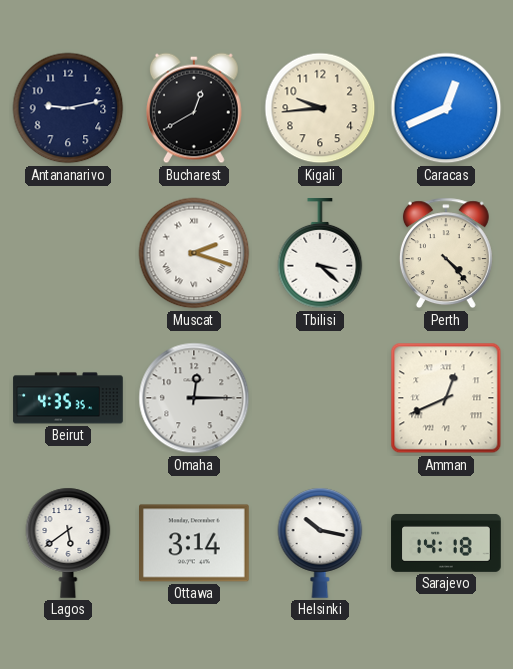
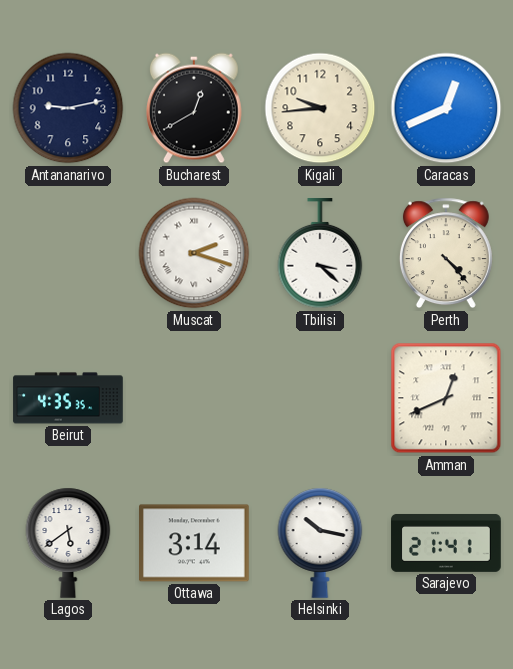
Omaha: 12:15 -> none (194, 398)
Sarajevo: 14:18 -> 21:41 (446, 543)
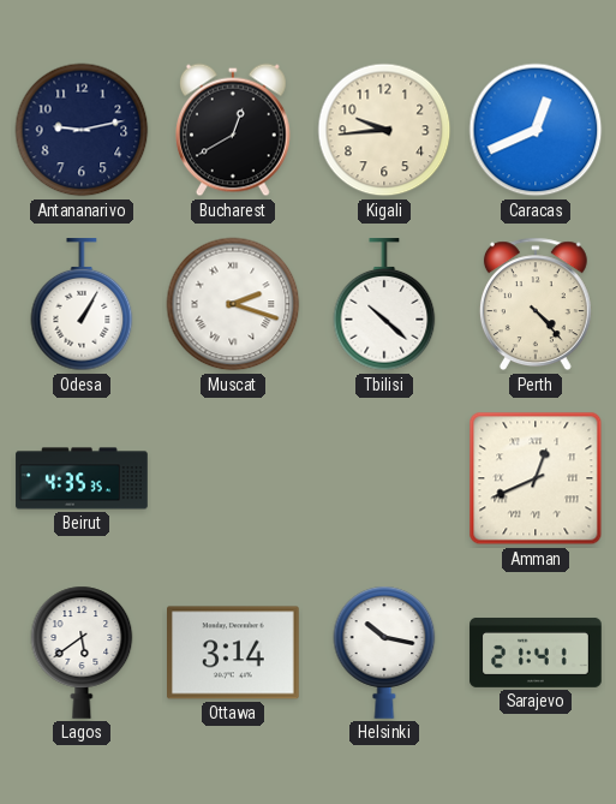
Odesa: none -> 1:05 (82, 305)
Tbilisi: 3:22 -> 10:22 (384, 305)
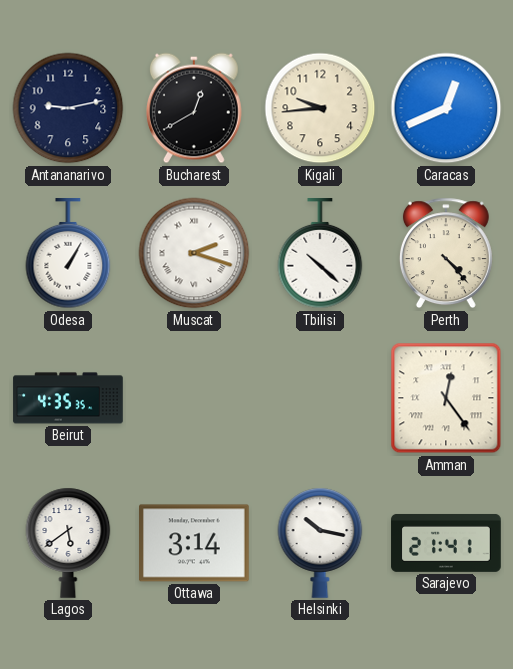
Amman: 12:41 -> 12:24 (446, 398)
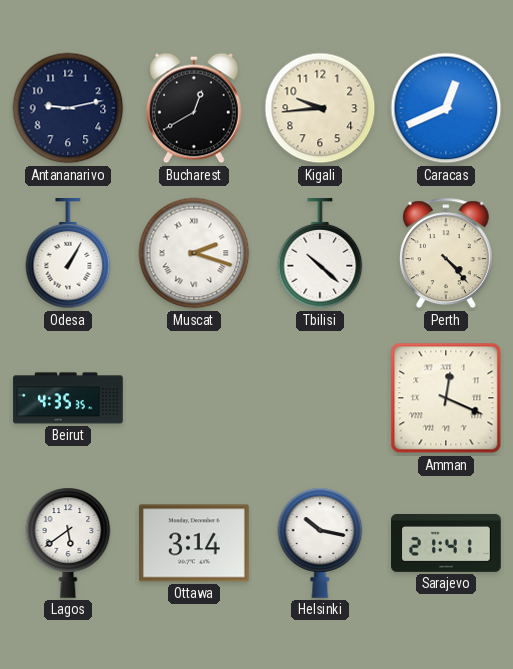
Amman: 12:24 -> 12:19 (446, 398)
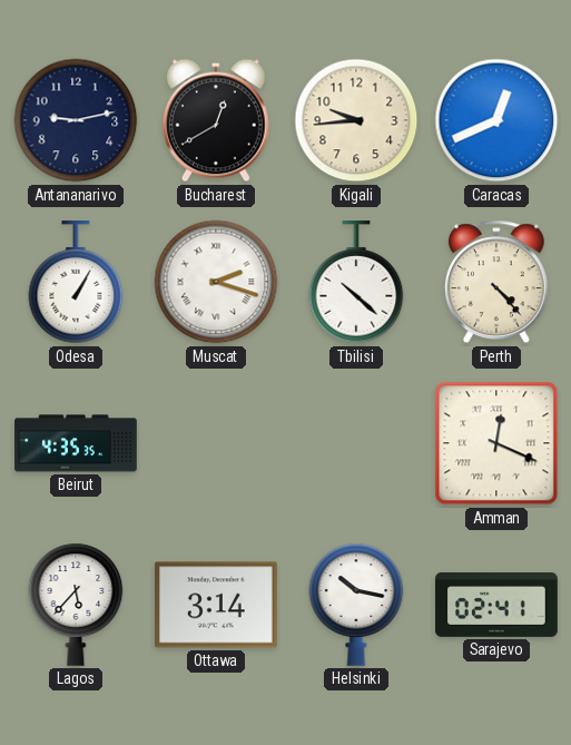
Lagos: 5:39 -> 5:37 (76, 605)
Sarajevo: 21:41 -> 02:41 (496, 605)
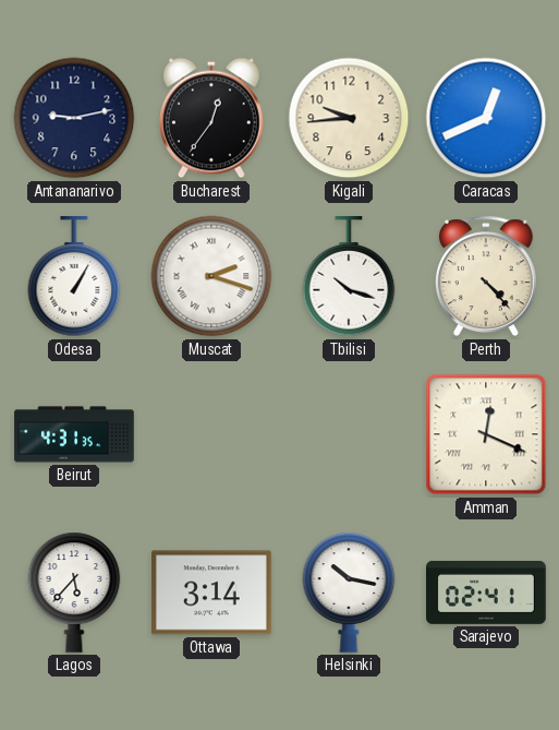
Bucharest: 12:40 -> 12:36 (211, 118)
Tbilisi: 10:22 -> 10:18 (349, 277)
Beirut: 4:35 -> 4:31 (74, 434)
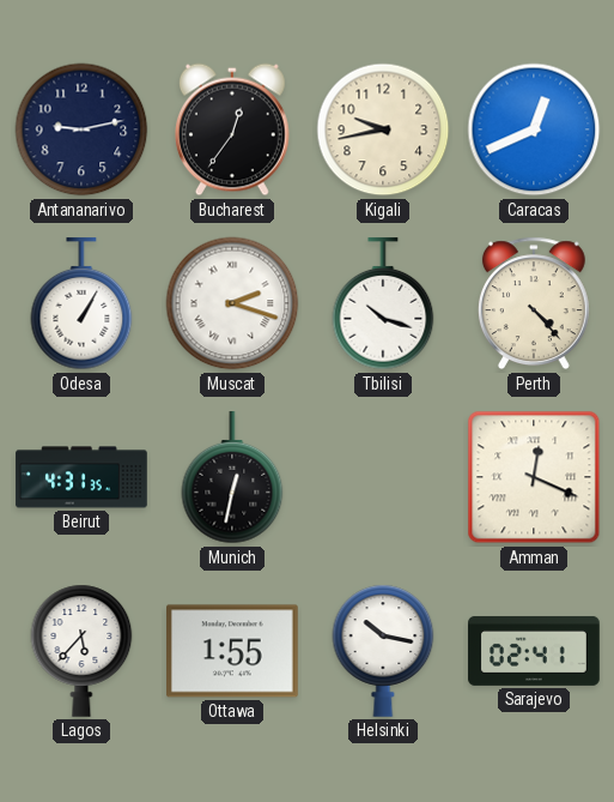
Kigali: 9:44 -> 9:43 (383, 129)
Munich: none -> 12:32 (232, 478)
Ottawa: 3:14 -> 1:55 (233, 651)
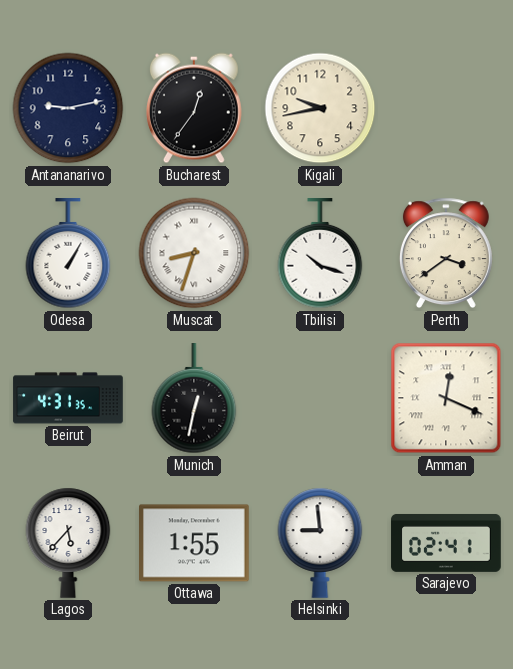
Caracas: 12:41 -> none (534, 129)
Muscat: 2:18 -> 8:33 (194, 253)
Perth: 4:23 -> 3:39 (446, 253)
Helsinki: 10:17 -> 8:59 (320, 543)
